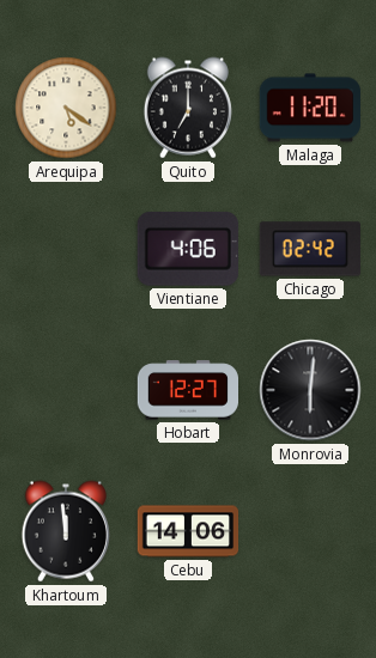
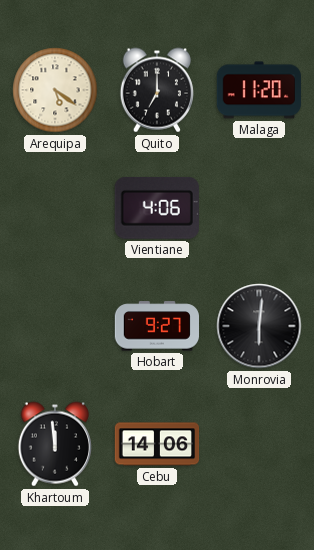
Chicago: 02:42 -> none (310, 249)
Hobart: 12:27 -> 9:27 (156, 326)
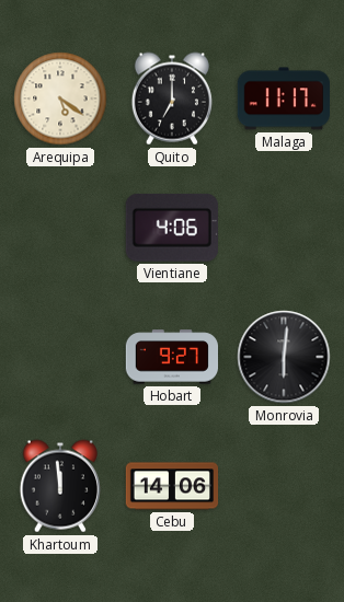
Malaga: 11:20 -> 11:17 (283, 99)
